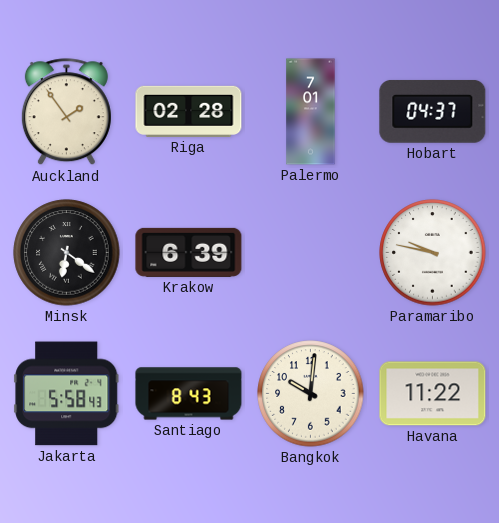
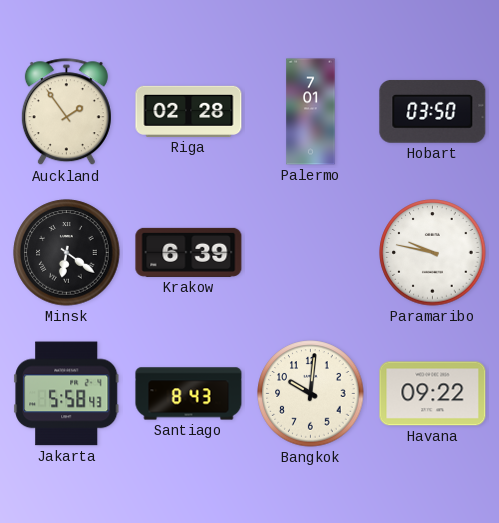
Hobart: 04:37 -> 03:50 (433, 111)
Havana: 11:22 -> 09:22 (433, 394)
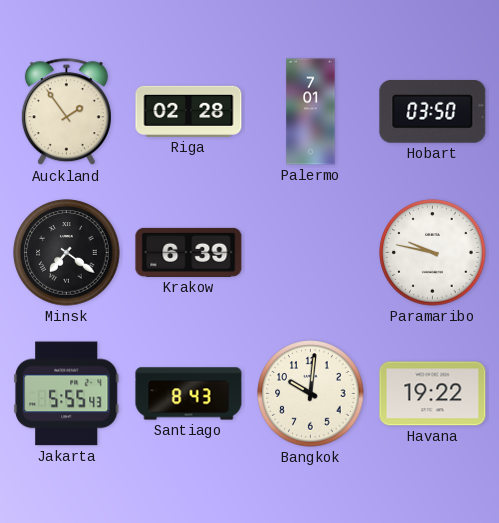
Minsk: 6:21 -> 7:21 (67, 253)
Jakarta: 5:58 -> 5:55 (67, 394)
Havana: 09:22 -> 19:22 (433, 394)
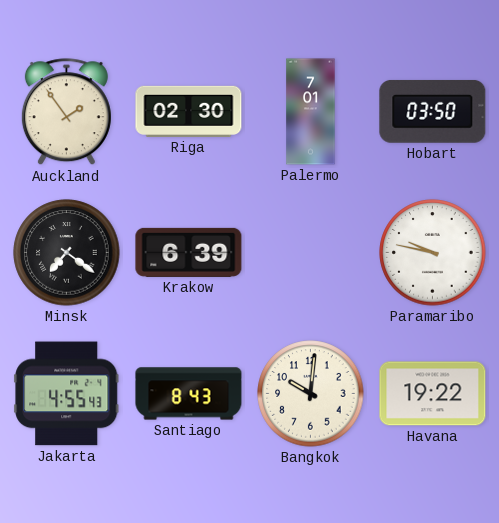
Riga: 02:28 -> 02:30 (189, 111)
Jakarta: 5:55 -> 4:55 (67, 394)
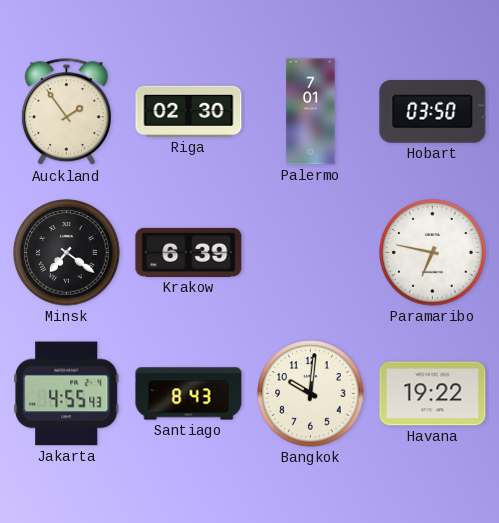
Paramaribo: 9:47 -> 6:47 (433, 253)
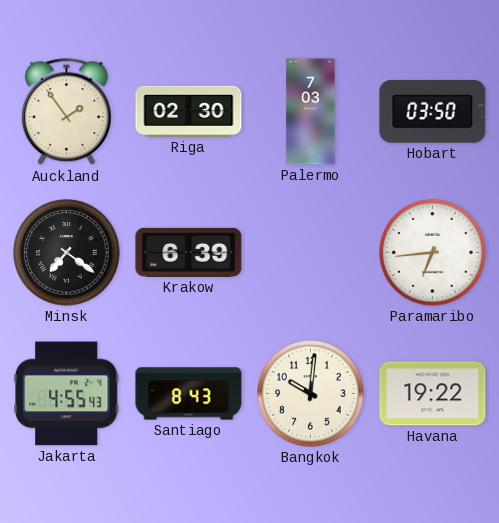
Palermo: 7:01 -> 7:03 (311, 112)
Paramaribo: 6:47 -> 6:44 (433, 253)
